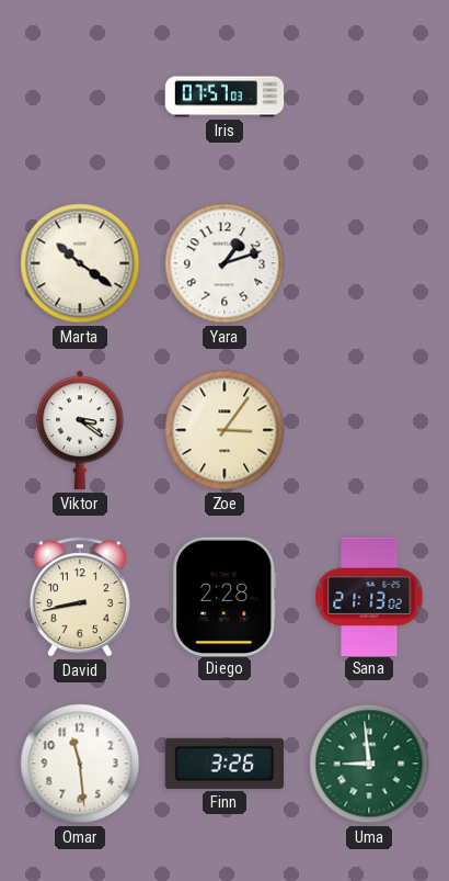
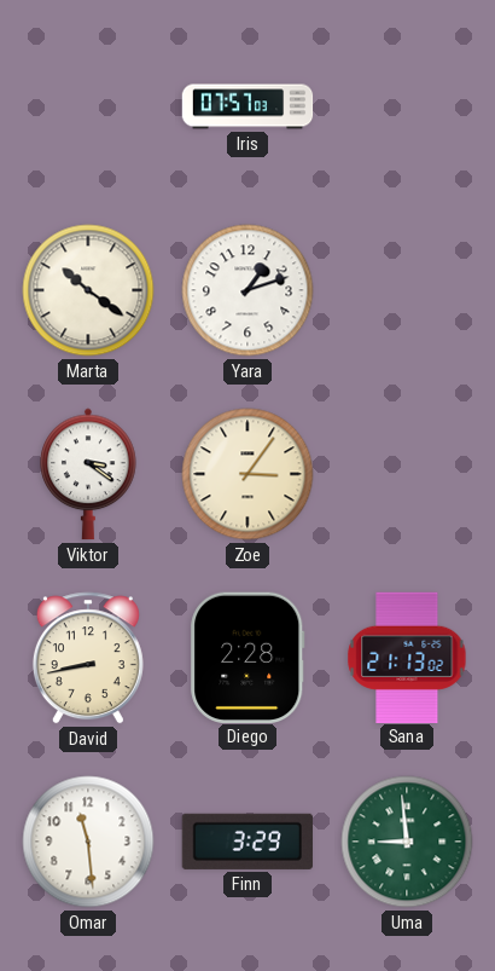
Finn: 3:26 -> 3:29 (246, 842)
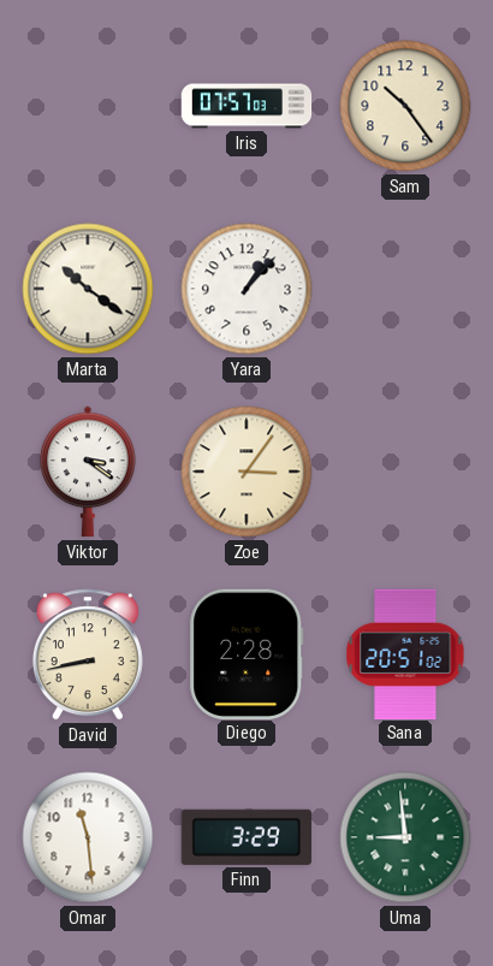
Sam: none -> 10:24 (405, 106)
Yara: 1:12 -> 1:07 (246, 289)
Sana: 21:13 -> 20:51 (405, 653)
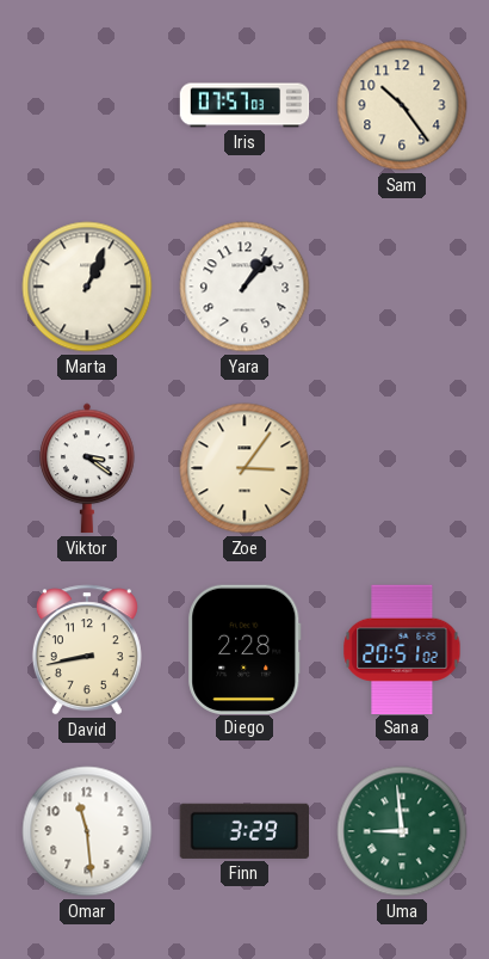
Marta: 10:21 -> 1:04 (87, 287)
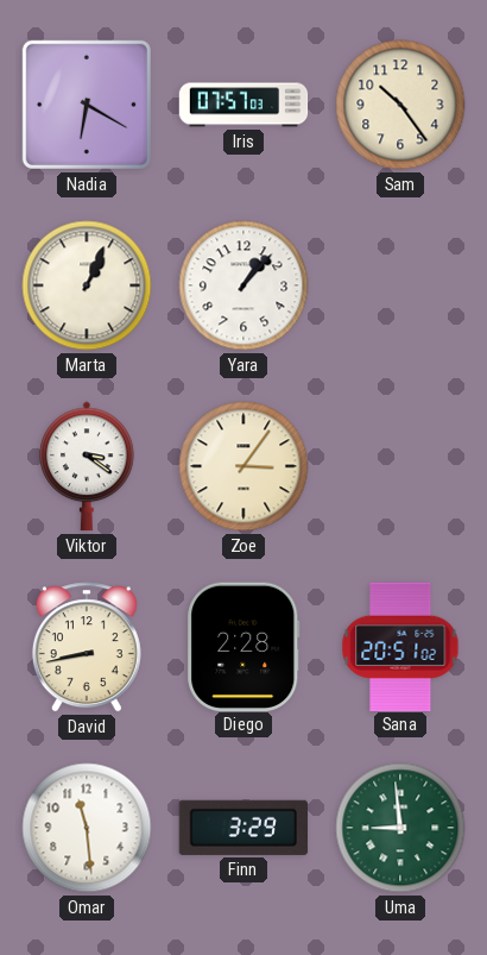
Nadia: none -> 6:20 (87, 105)
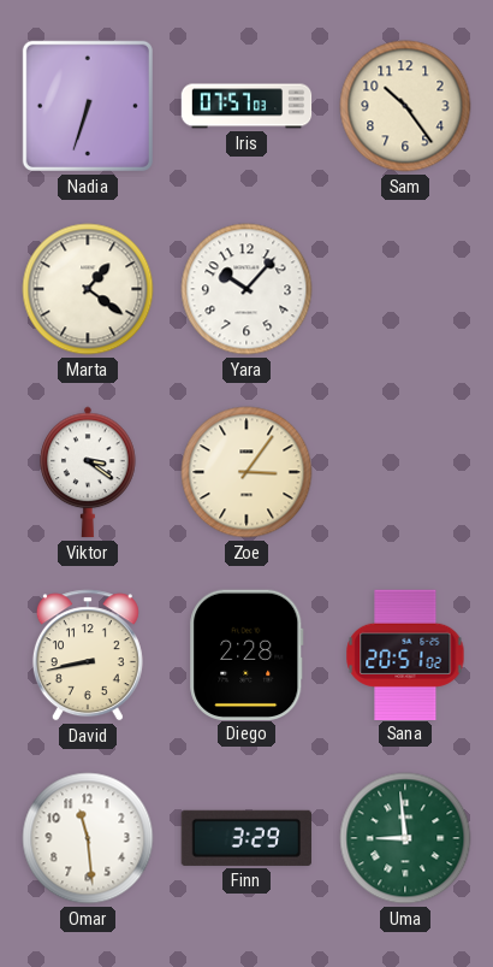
Nadia: 6:20 -> 6:33 (88, 106)
Marta: 1:04 -> 1:21 (88, 289)
Yara: 1:07 -> 10:07 (246, 289)
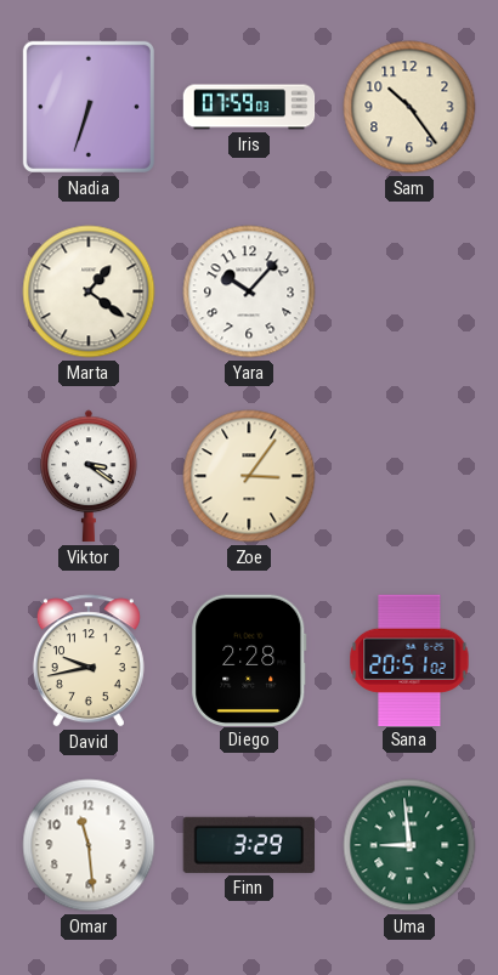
Iris: 07:57 -> 07:59 (249, 107)
David: 8:43 -> 9:43 (89, 661)
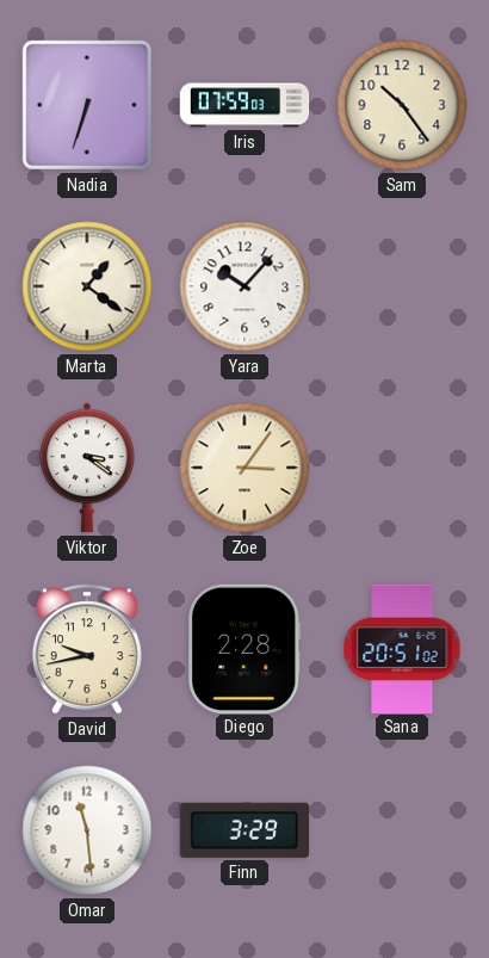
Uma: 8:59 -> none (409, 845)
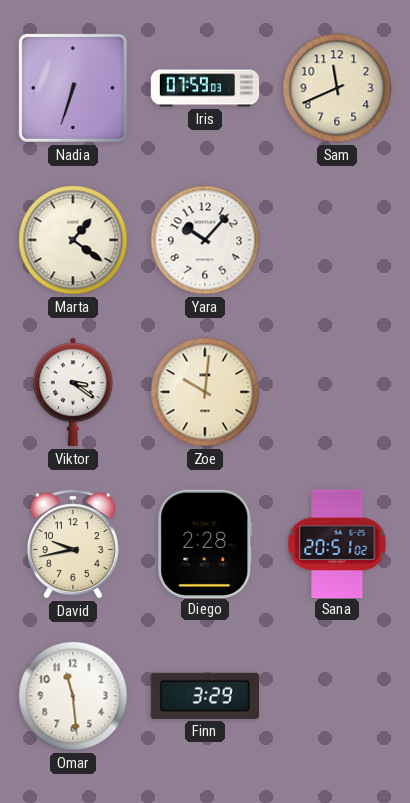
Sam: 10:24 -> 11:41 (337, 88)
Zoe: 3:06 -> 10:01 (205, 392)
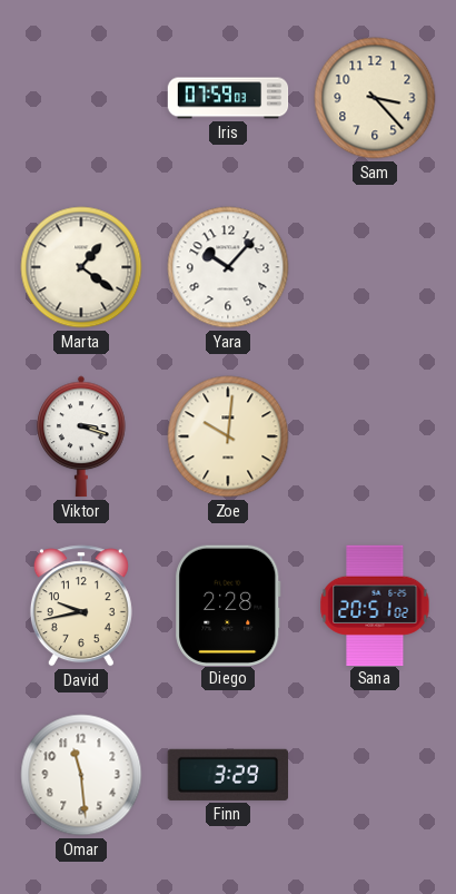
Nadia: 6:33 -> none (73, 88)
Sam: 11:41 -> 3:23 (375, 98)
Viktor: 3:21 -> 3:18 (81, 436)
